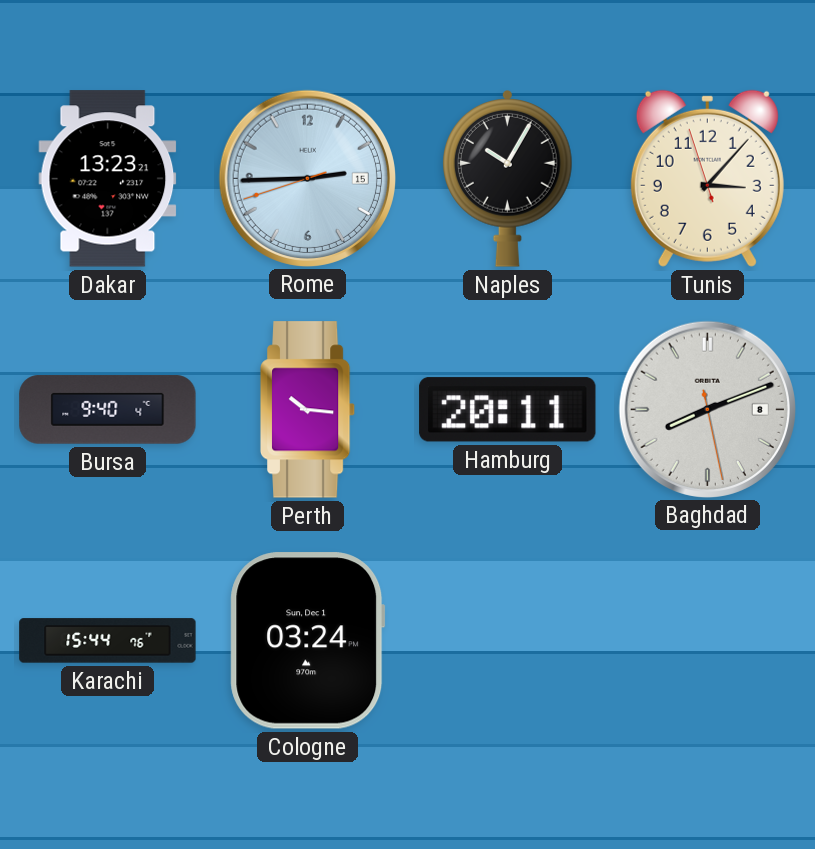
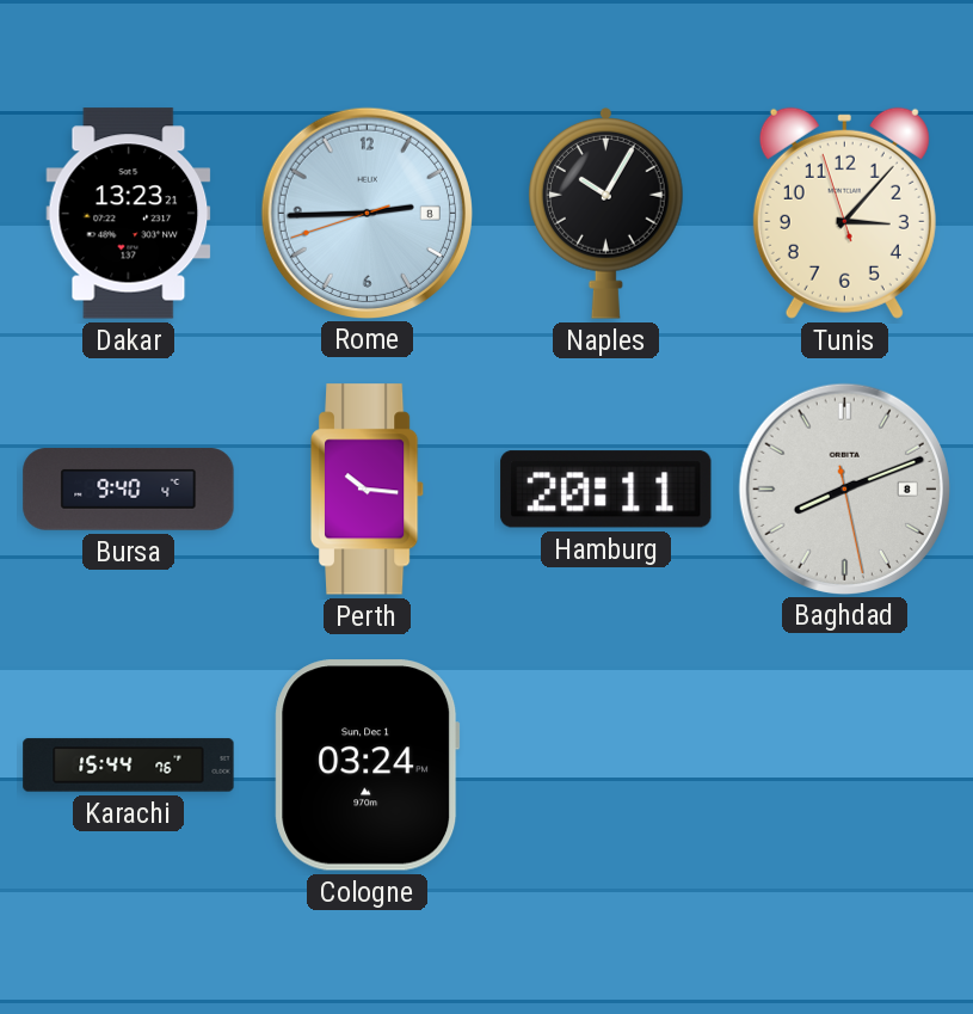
Rome date: 15 -> 8 (367, 213)
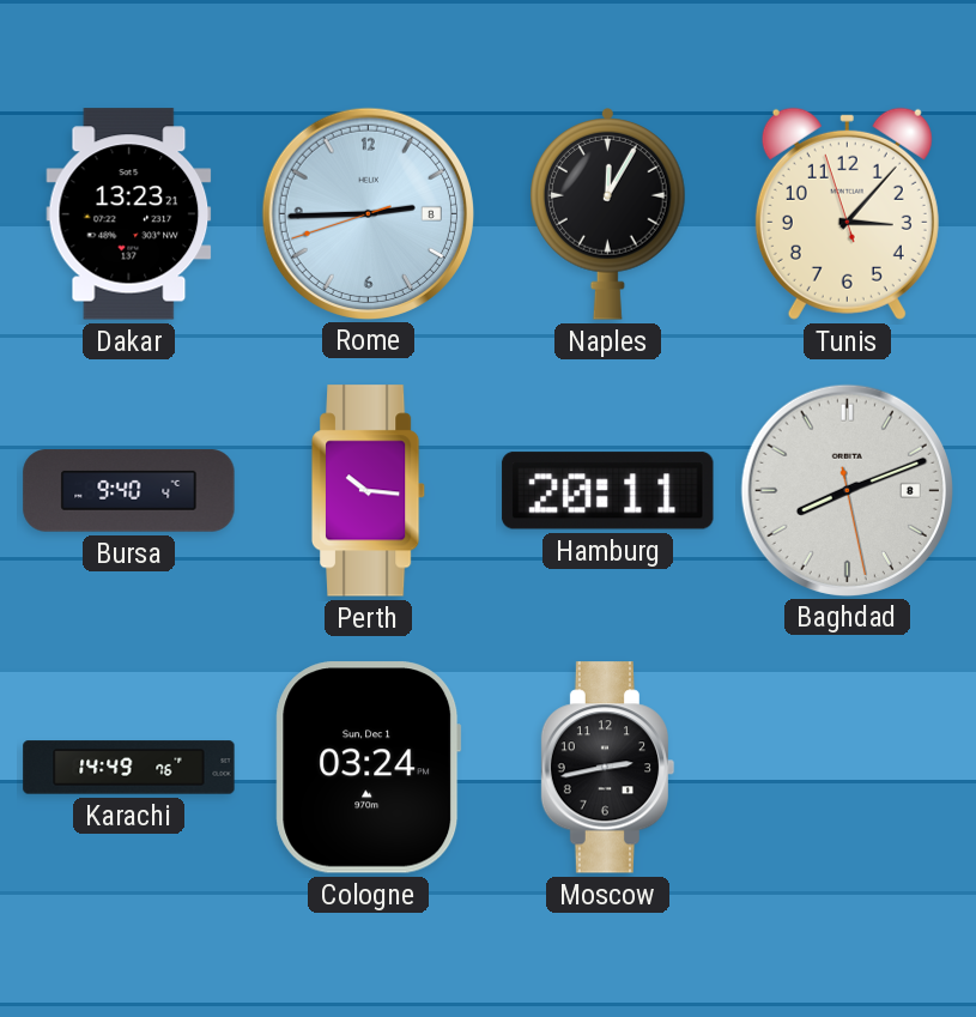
Naples: 10:05 -> 12:05 (608, 214)
Karachi: 15:44 -> 14:49 (129, 768)
Moscow: none -> 2:43 (608, 768)
